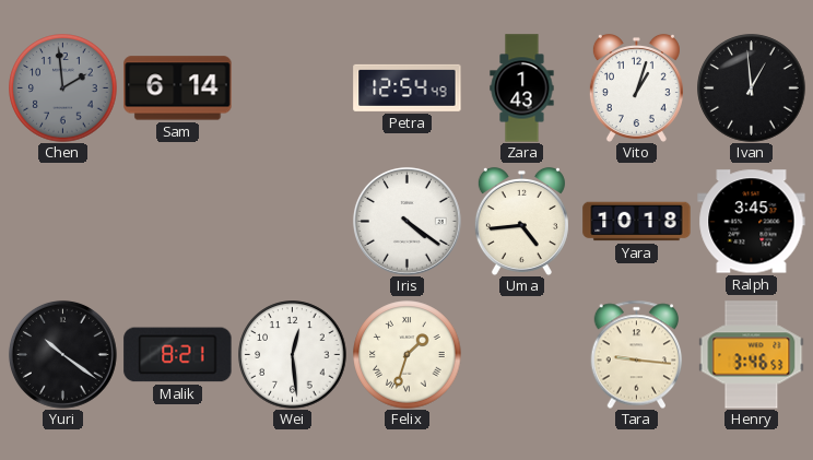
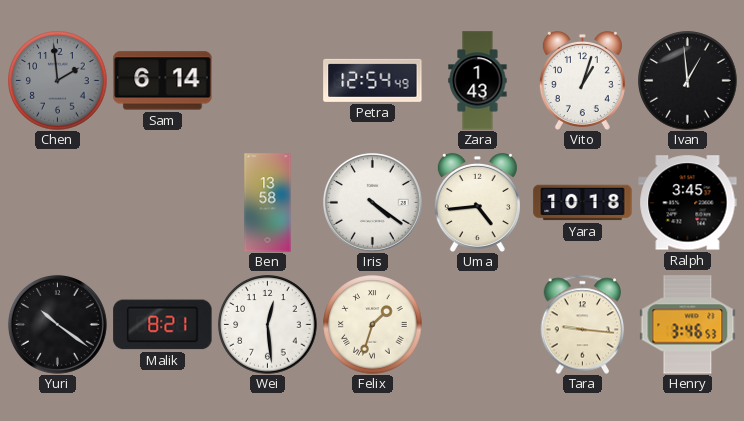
Ben: none -> 13:58 (268, 203)
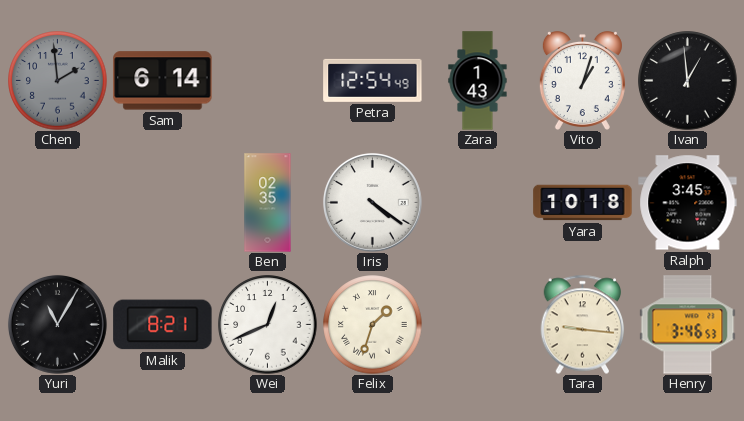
Ben: 13:58 -> 02:35 (268, 203)
Uma: 4:44 -> none (477, 202)
Yuri: 10:21 -> 11:05 (57, 324)
Wei: 12:29 -> 12:41 (268, 325)
